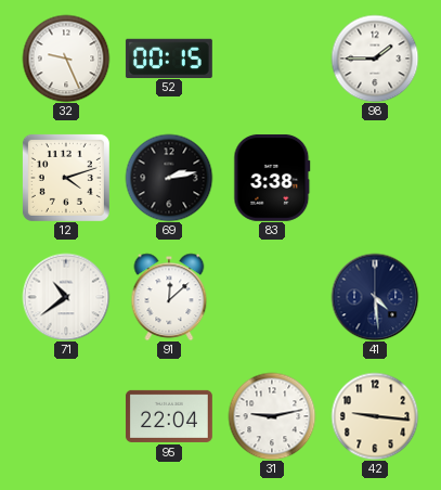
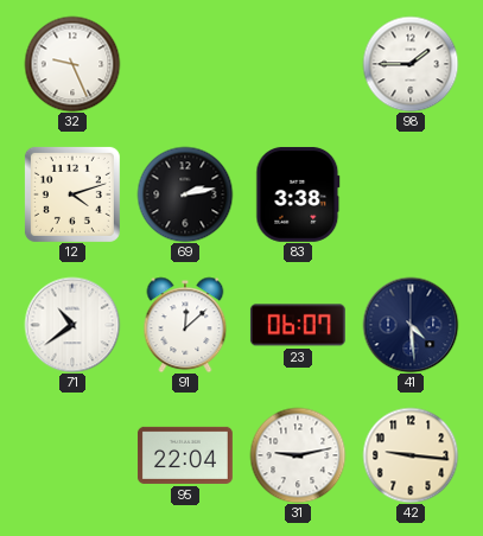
52: 00:15 -> none (169, 57)
23: none -> 06:07 (298, 325)
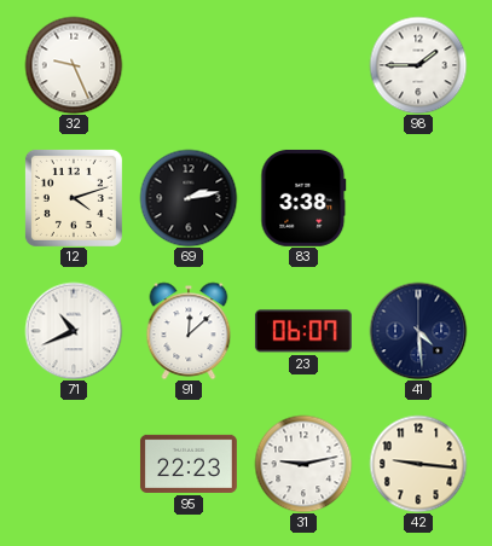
71: 10:39 -> 10:41 (74, 331)
95: 22:04 -> 22:23 (189, 464)
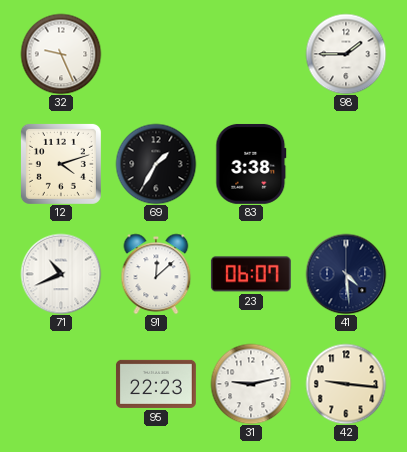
69: 2:13 -> 1:35 (156, 164)
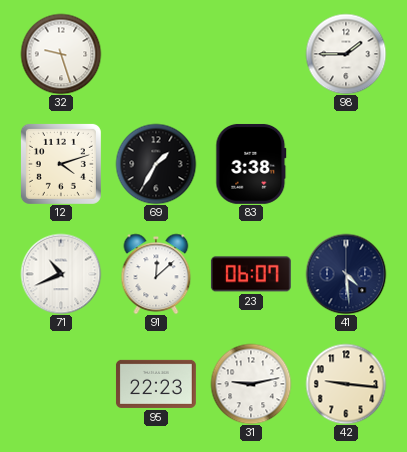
32: 9:26 -> 9:27 (61, 54)
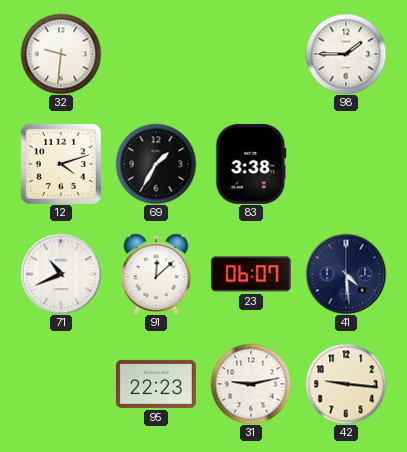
32: 9:27 -> 9:31 (61, 54)
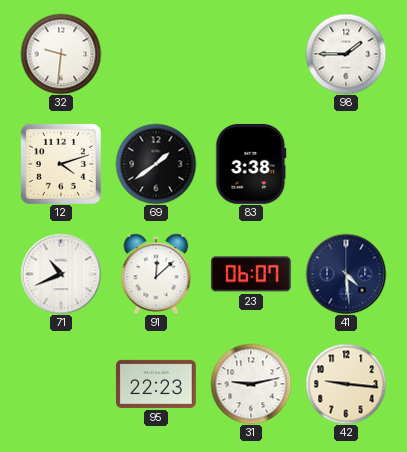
69: 1:35 -> 1:39 (156, 164)
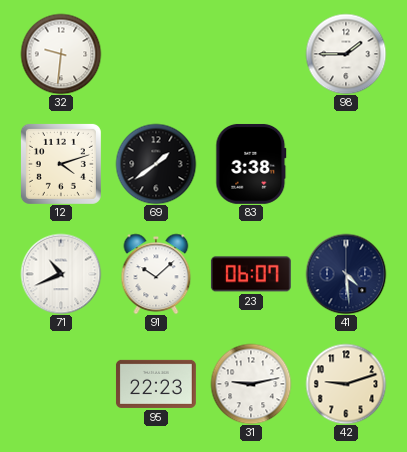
91: 12:08 -> 10:08 (156, 274)
42: 9:16 -> 9:12 (346, 384)
